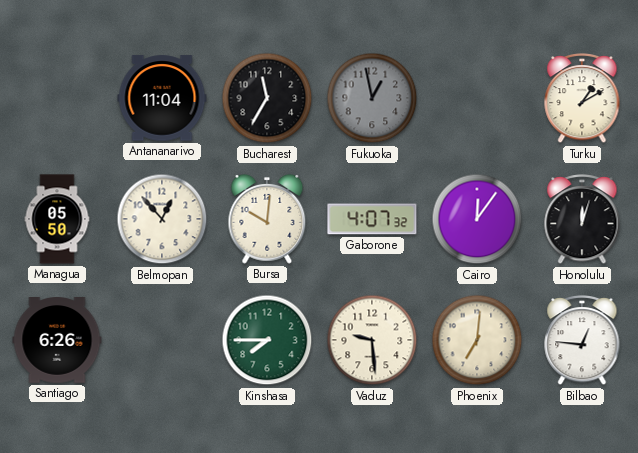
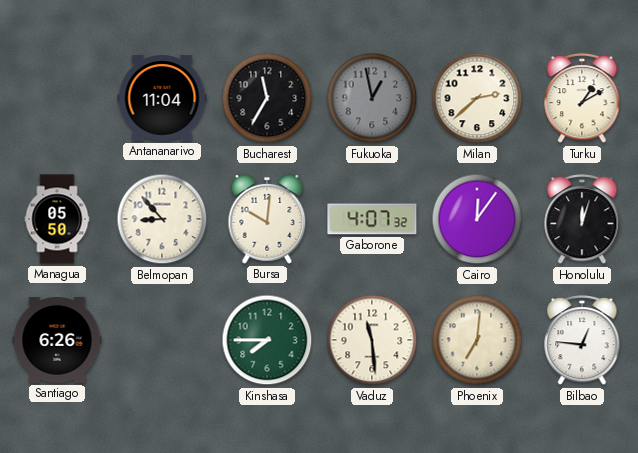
Milan: none -> 2:38 (477, 98)
Belmopan: 12:53 -> 8:53 (162, 219)
Vaduz: 9:29 -> 11:29 (372, 340)
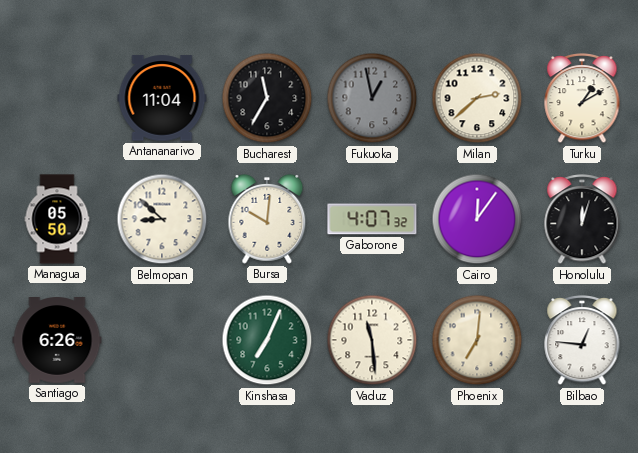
Belmopan: 8:53 -> 8:52 (162, 219)
Kinshasa: 7:45 -> 7:04 (267, 340)
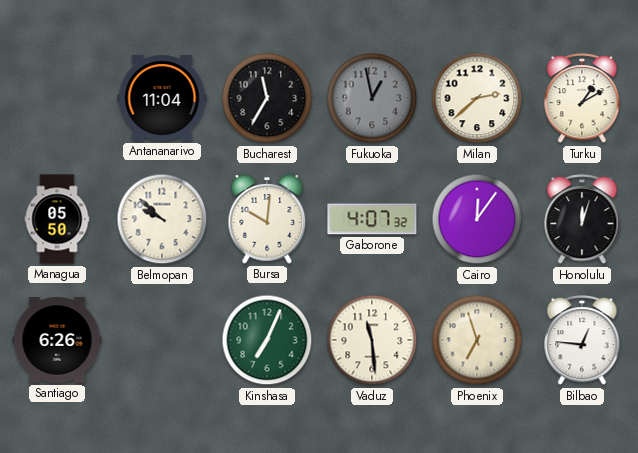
Belmopan: 8:52 -> 9:52 (162, 219)
Phoenix: 7:01 -> 6:57 (477, 340)
